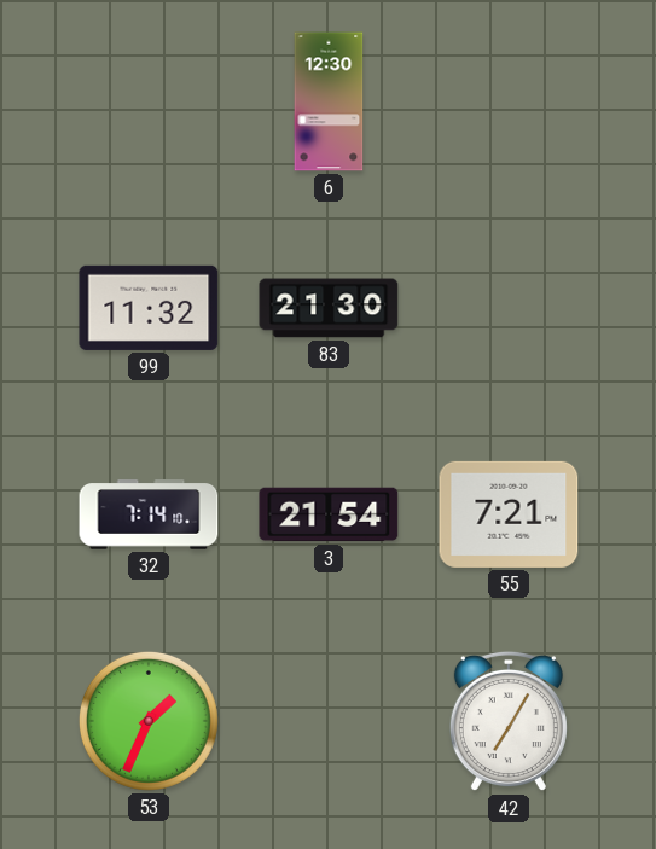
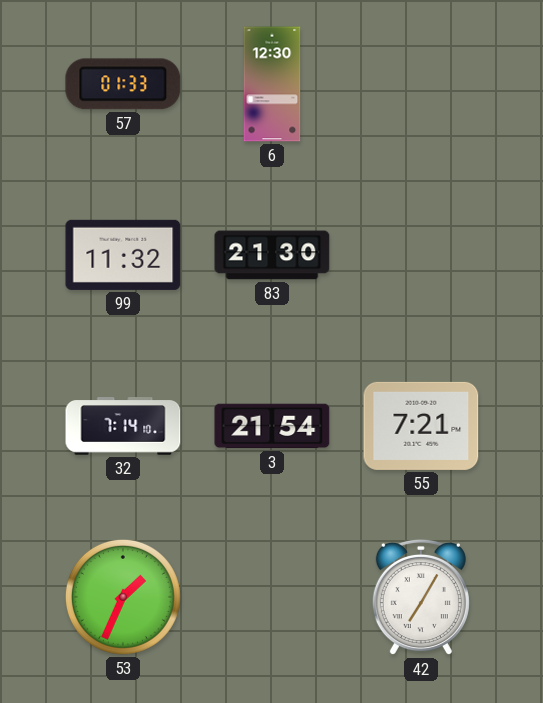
57: none -> 01:33 (123, 84)
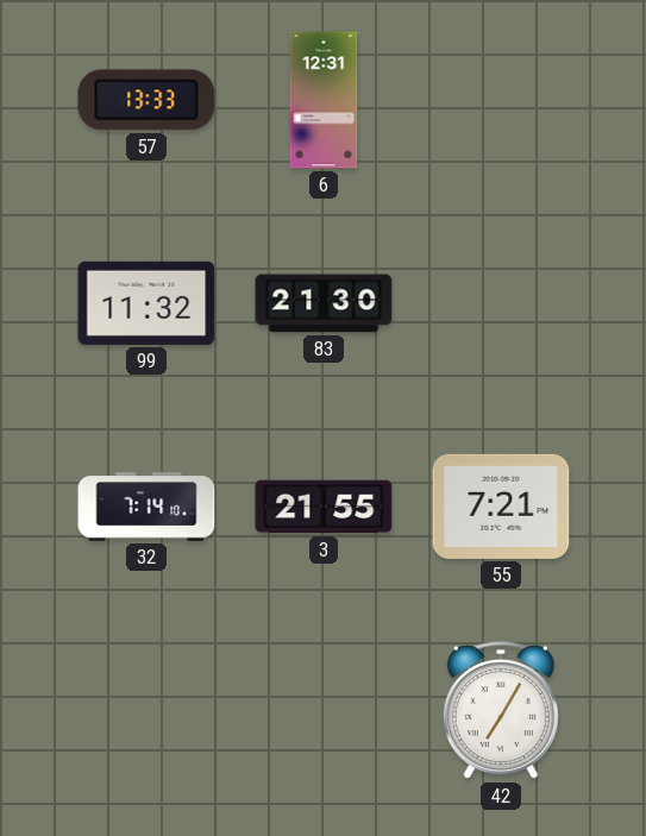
57: 01:33 -> 13:33 (146, 100)
6: 12:30 -> 12:31 (324, 100)
3: 21:54 -> 21:55 (324, 507)
53: 1:34 -> none (123, 597)
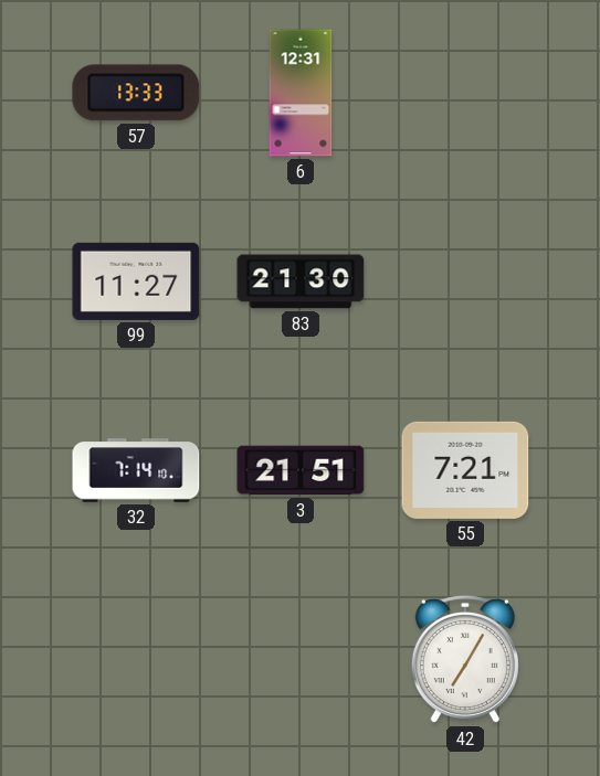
99: 11:32 -> 11:27 (136, 281)
3: 21:55 -> 21:51 (301, 470)
